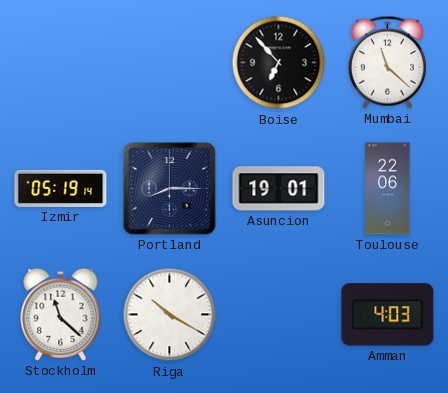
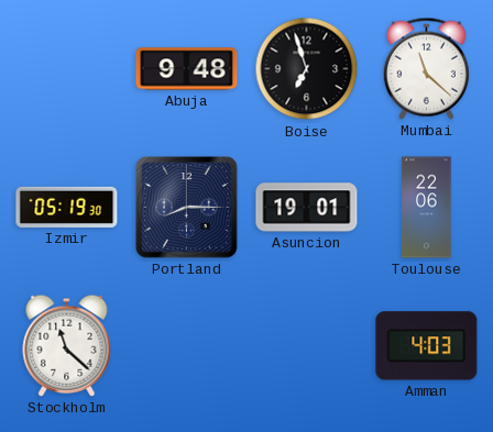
Abuja: none -> 9:48 (187, 69)
Boise: 6:53 -> 6:57 (307, 69)
Izmir: 05:19:14 -> 05:19:30 (67, 207)
Riga: 10:20 -> none (170, 315)
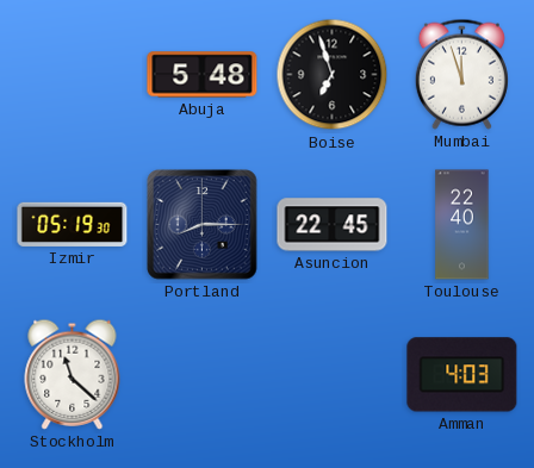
Abuja: 9:48 -> 5:48 (203, 75)
Mumbai: 11:22 -> 11:57 (461, 74)
Asuncion: 19:01 -> 22:45 (333, 225)
Toulouse: 22:06 -> 22:40 (462, 225)
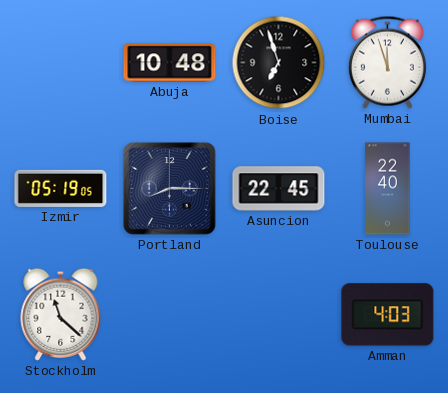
Abuja: 5:48 -> 10:48 (170, 63)
Izmir: 05:19:30 -> 05:19:05 (61, 188)
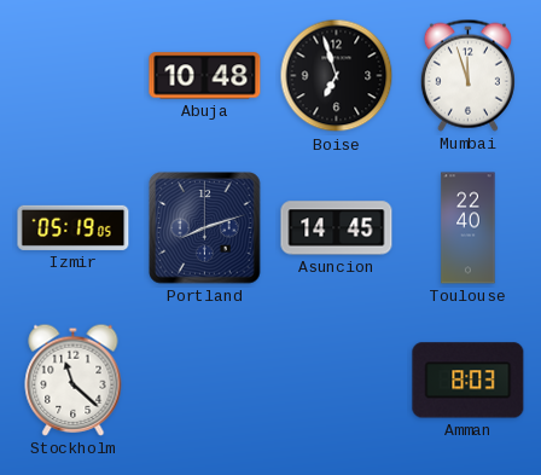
Portland: 8:15 -> 8:12 (205, 228)
Asuncion: 22:45 -> 14:45 (337, 228)
Amman: 4:03 -> 8:03 (469, 381)
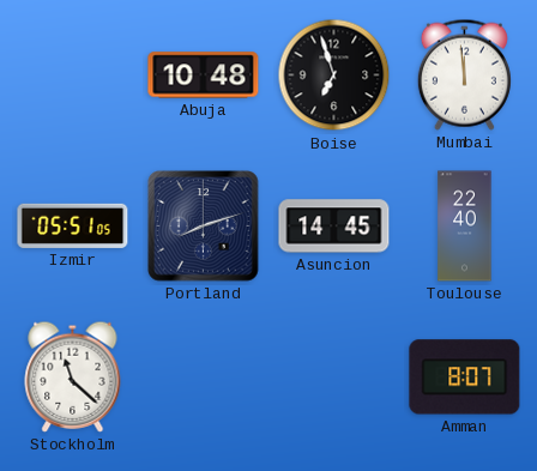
Mumbai: 11:57 -> 11:59 (464, 74)
Izmir: 05:19 -> 05:51 (73, 225)
Amman: 8:03 -> 8:07 (465, 378)
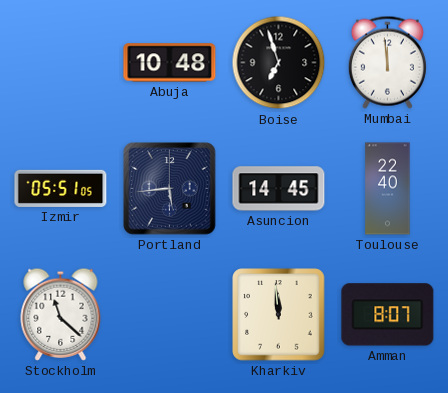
Portland: 8:12 -> 5:44 (170, 189)
Kharkiv: none -> 11:59 (279, 315)
